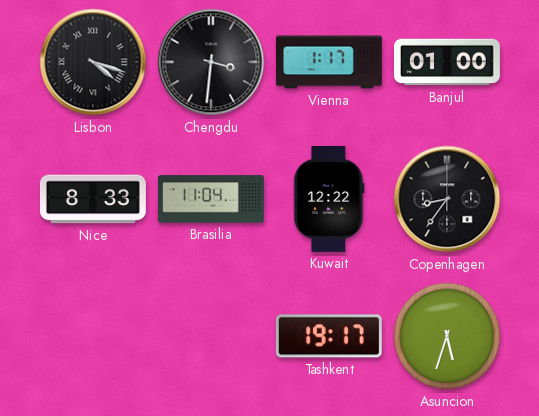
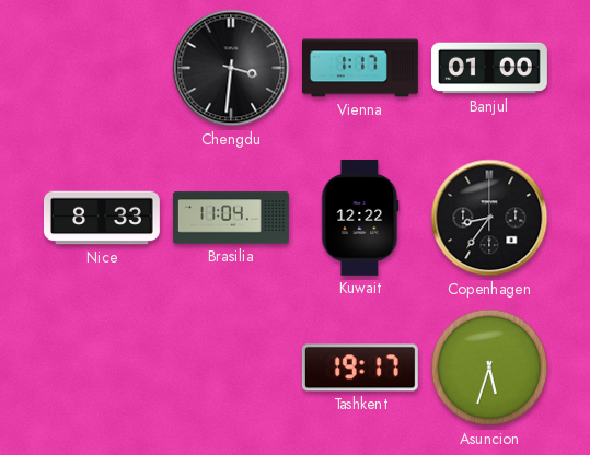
Lisbon: 4:18 -> none (93, 62)
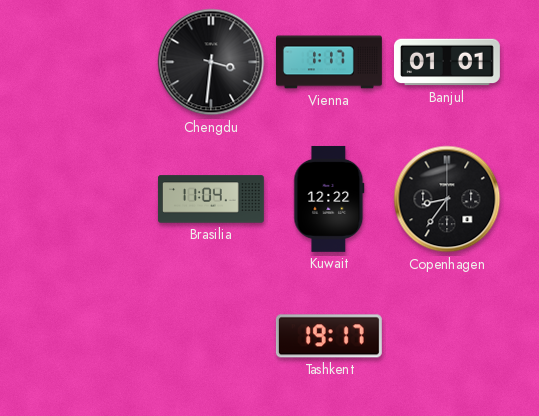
Banjul: 01:00 -> 01:01 (447, 62)
Nice: 8:33 -> none (102, 218)
Asuncion: 5:33 -> none (489, 367)
